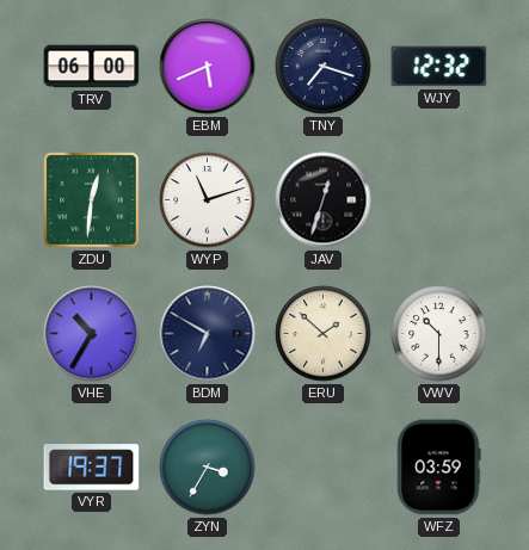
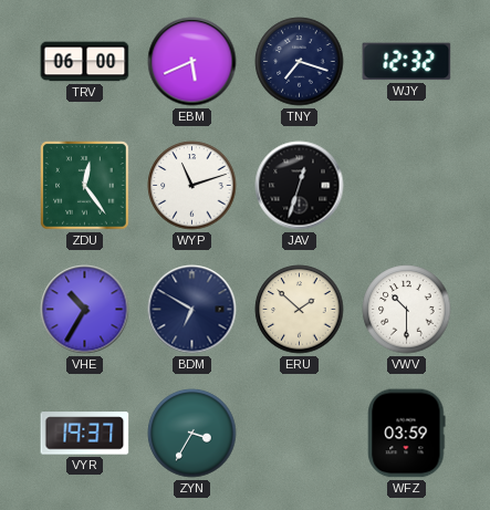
ZDU: 12:31 -> 12:24 (85, 186)
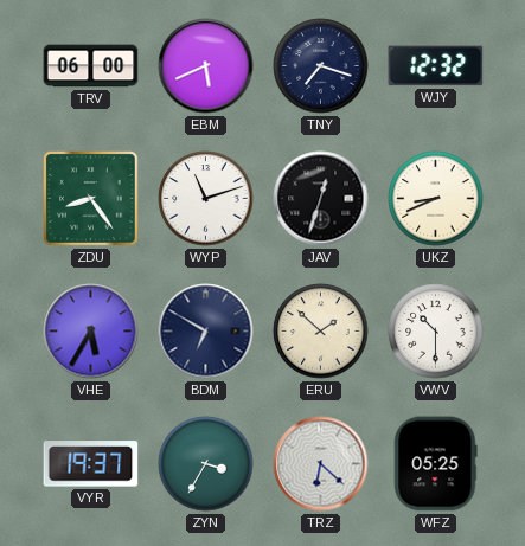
ZDU: 12:24 -> 8:24 (91, 199)
UKZ: none -> 8:41 (436, 199)
VHE: 10:35 -> 5:35 (91, 332)
TRZ: none -> 6:22 (321, 464)
WFZ: 03:59 -> 05:25 (436, 464)
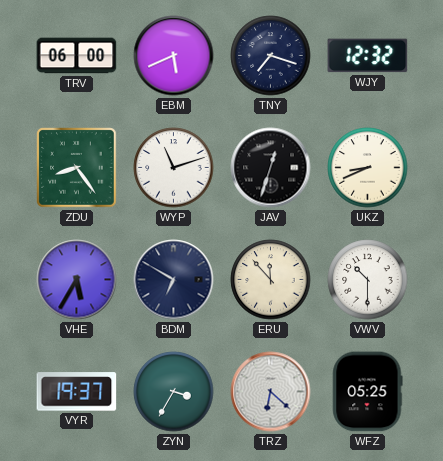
ERU: 1:52 -> 11:53 (271, 280)
